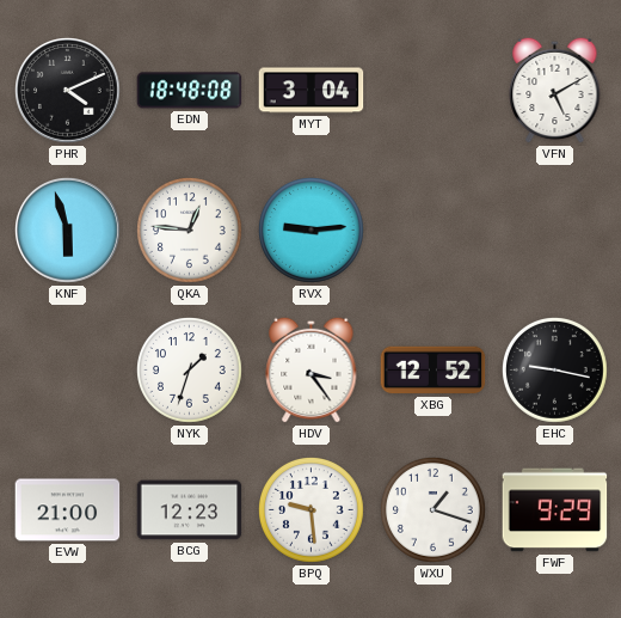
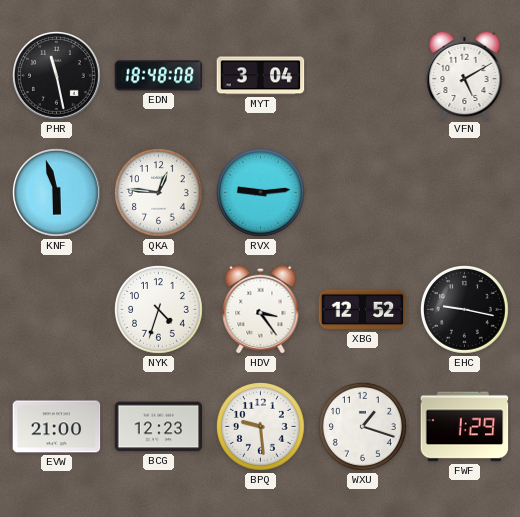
PHR: 4:11 -> 11:28 (57, 76)
NYK: 1:33 -> 4:33 (159, 310)
FWF: 9:29 -> 1:29 (465, 427)
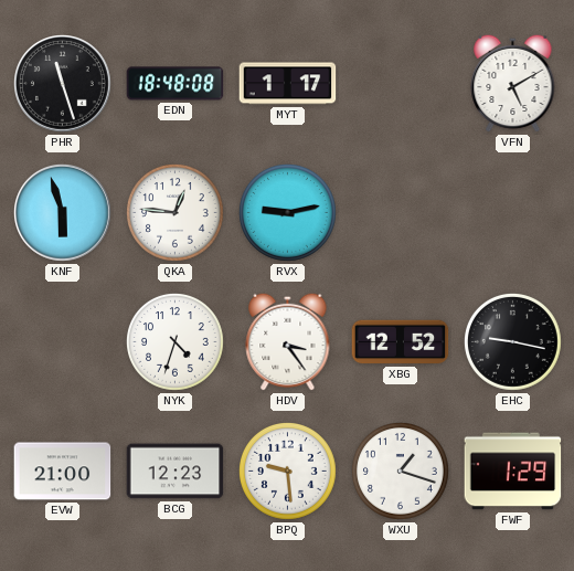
PHR: 11:28 -> 11:27 (63, 84)
MYT: 3:04 -> 1:17 (288, 84)
RVX: 9:14 -> 9:13 (288, 213)
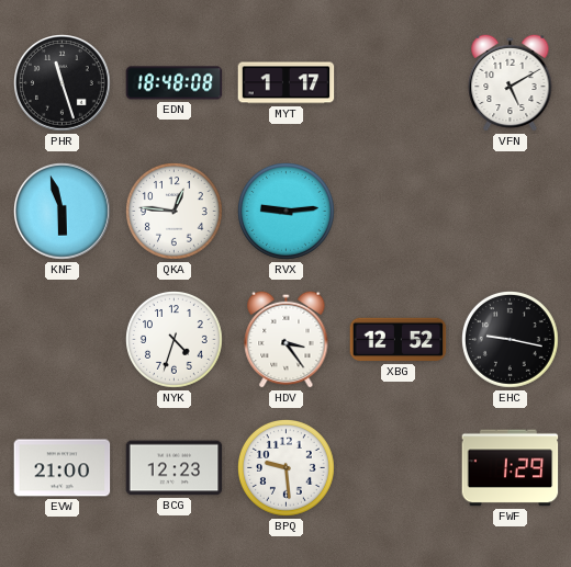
RVX: 9:13 -> 9:14 (287, 212)
WXU: 1:18 -> none (401, 472)
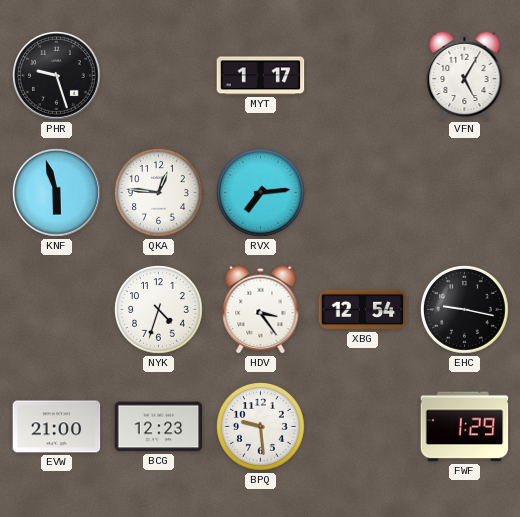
PHR: 11:27 -> 9:27 (57, 76)
EDN: 18:48 -> none (175, 83)
VFN: 5:10 -> 5:05 (465, 75)
RVX: 9:14 -> 7:14 (261, 193)
XBG: 12:52 -> 12:54 (363, 310)
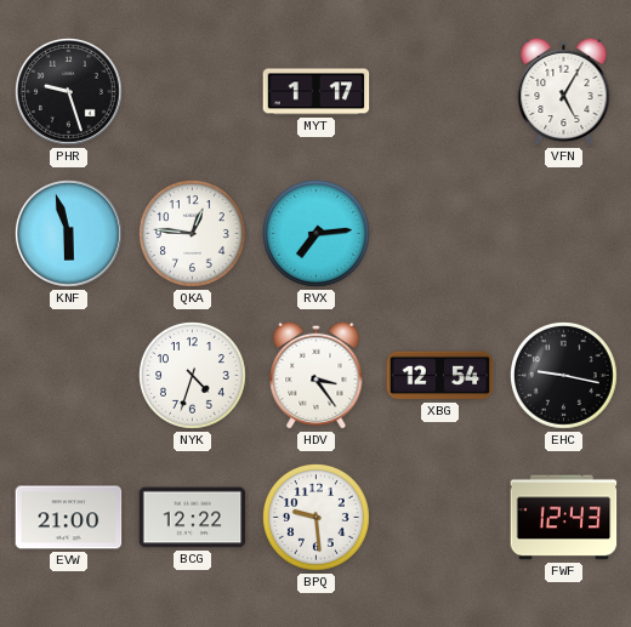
BCG: 12:23 -> 12:22 (193, 518)
FWF: 1:29 -> 12:43 (564, 518)
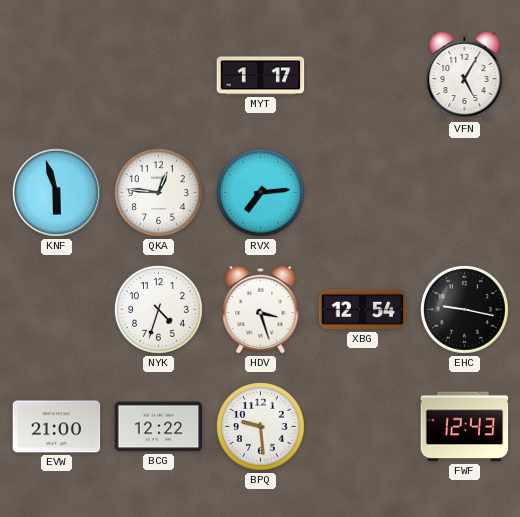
PHR: 9:27 -> none (69, 92)
HDV: 3:24 -> 3:27 (261, 309)
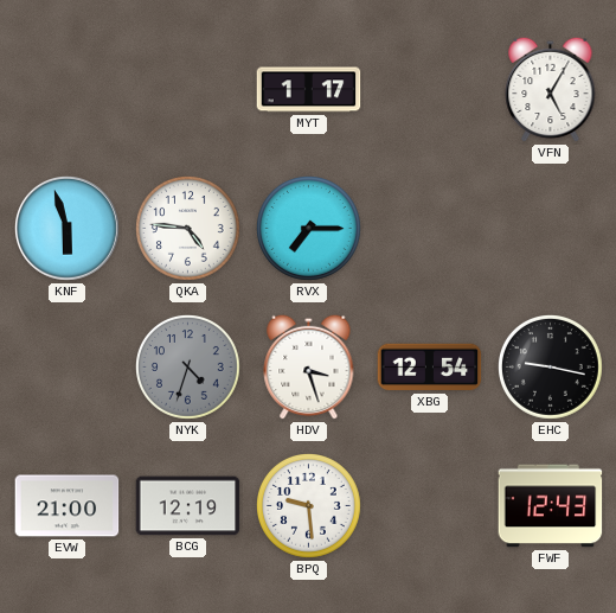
QKA: 12:46 -> 4:46 (188, 229)
RVX: 7:14 -> 7:15 (309, 229)
NYK dial: white -> grey (188, 368)
BCG: 12:22 -> 12:19 (188, 506)
